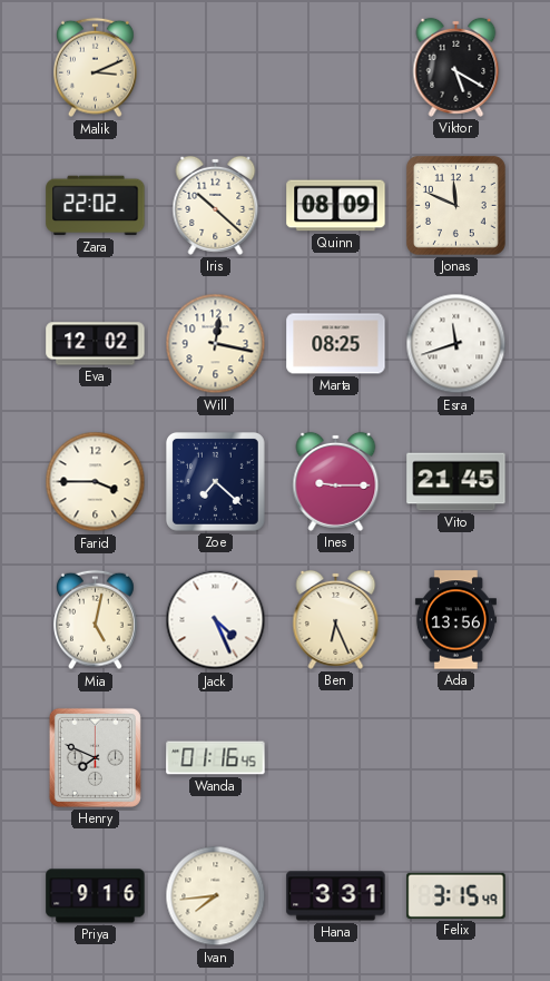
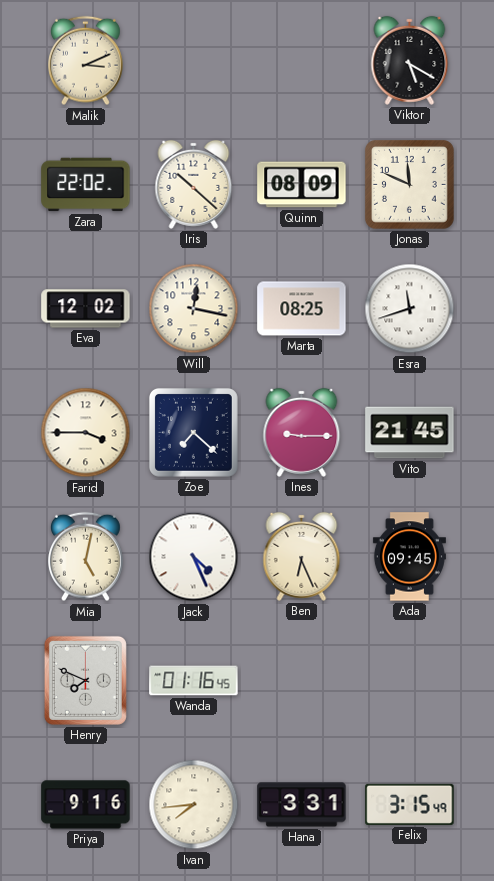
Ada: 13:56 -> 09:45 (409, 557)
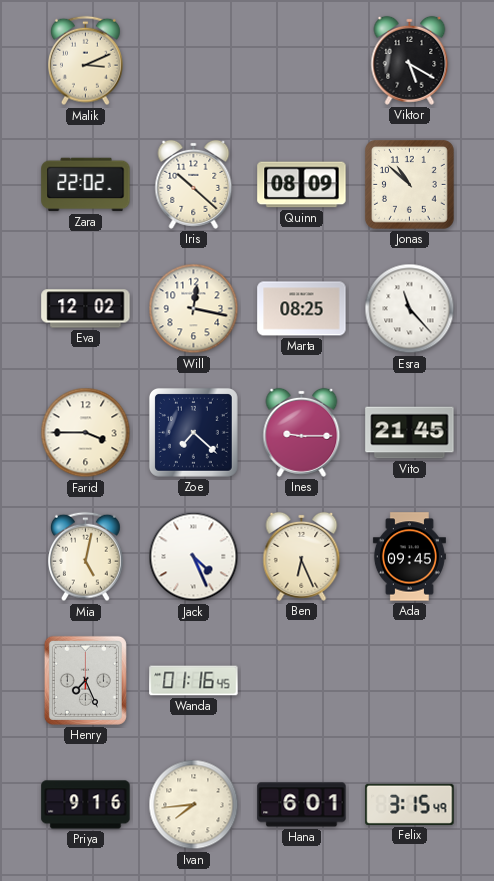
Jonas: 11:49 -> 10:52 (409, 184)
Esra: 11:42 -> 11:23 (410, 309)
Henry: 7:49 -> 7:26 (85, 680)
Hana: 3:31 -> 6:01 (302, 805)
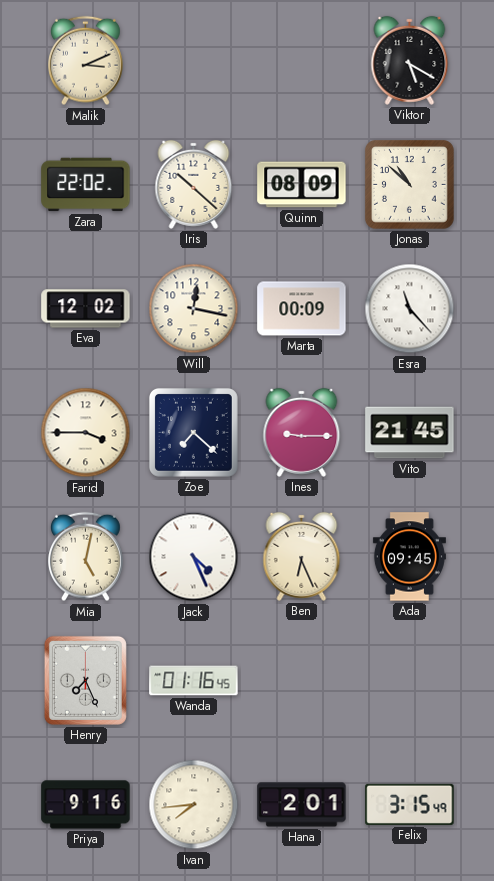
Marta: 08:25 -> 00:09 (302, 309)
Hana: 6:01 -> 2:01 (302, 805)
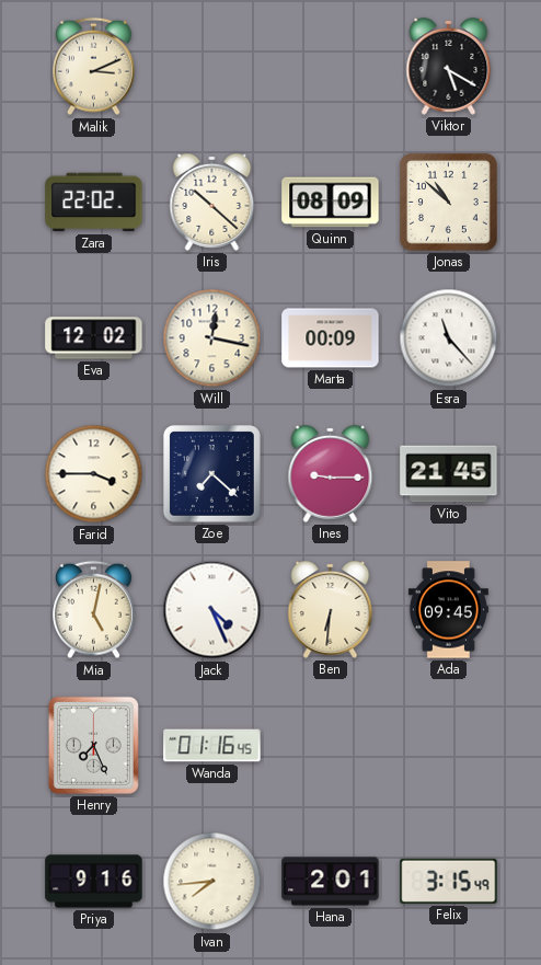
Ben: 6:26 -> 6:31 (331, 609)
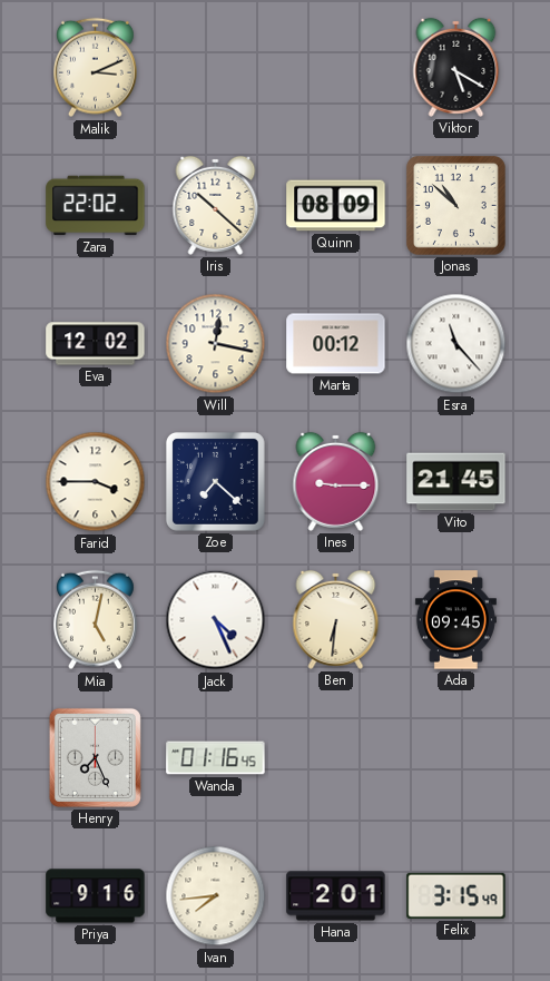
Marta: 00:09 -> 00:12 (336, 344)
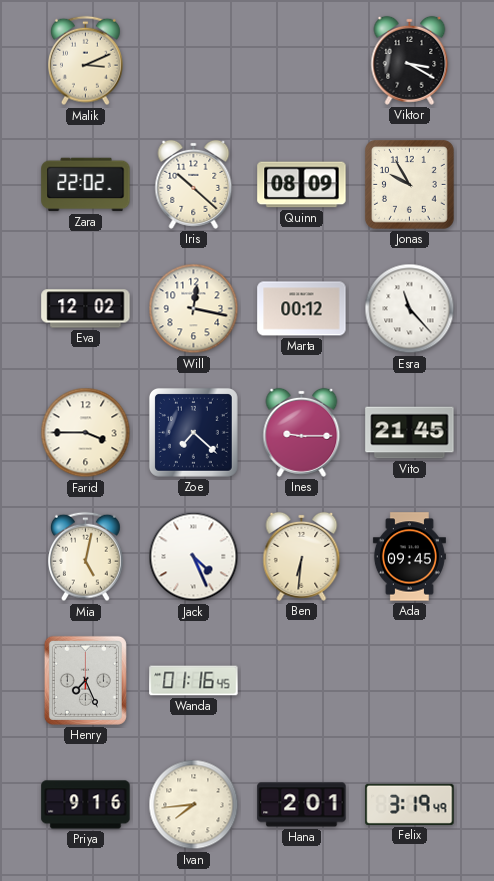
Viktor: 5:20 -> 3:20 (410, 60)
Jonas: 10:52 -> 9:55 (409, 184)
Felix: 3:15 -> 3:19 (410, 804)
